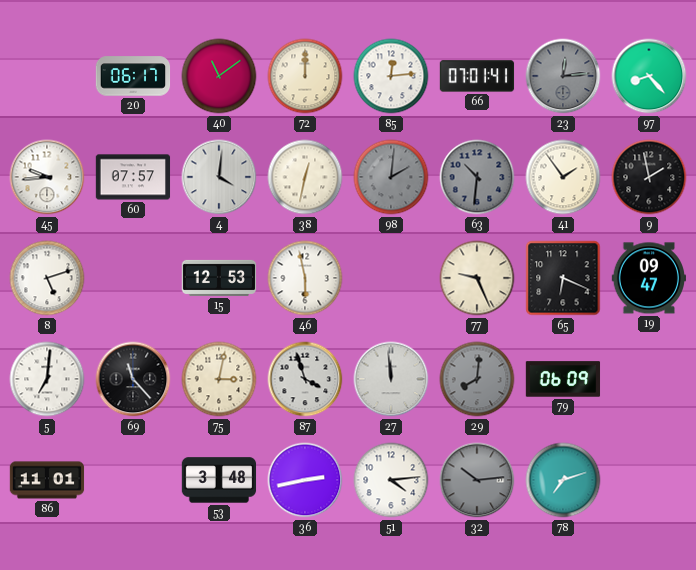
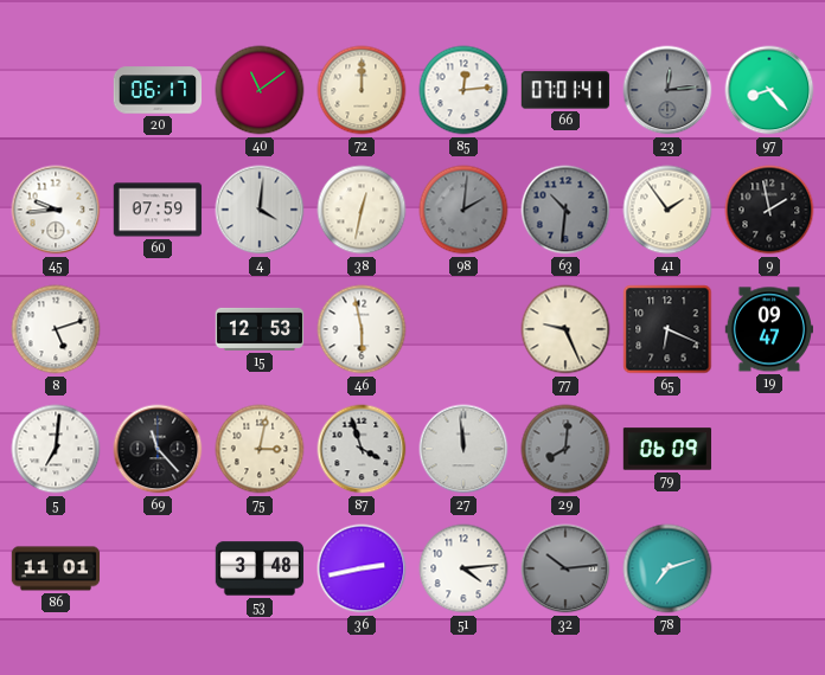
60: 07:57 -> 07:59 (158, 210)
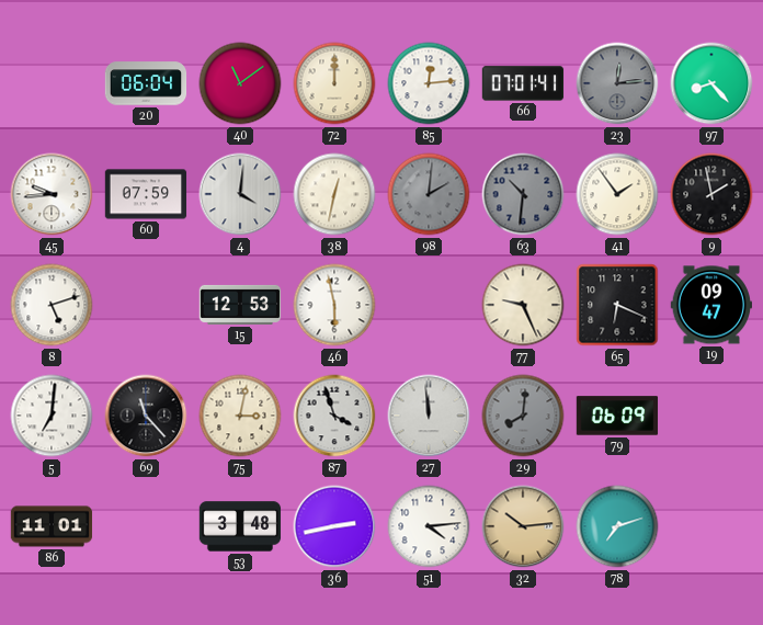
20: 06:17 -> 06:04 (146, 83)
32 dial: grey -> champagne (523, 526)
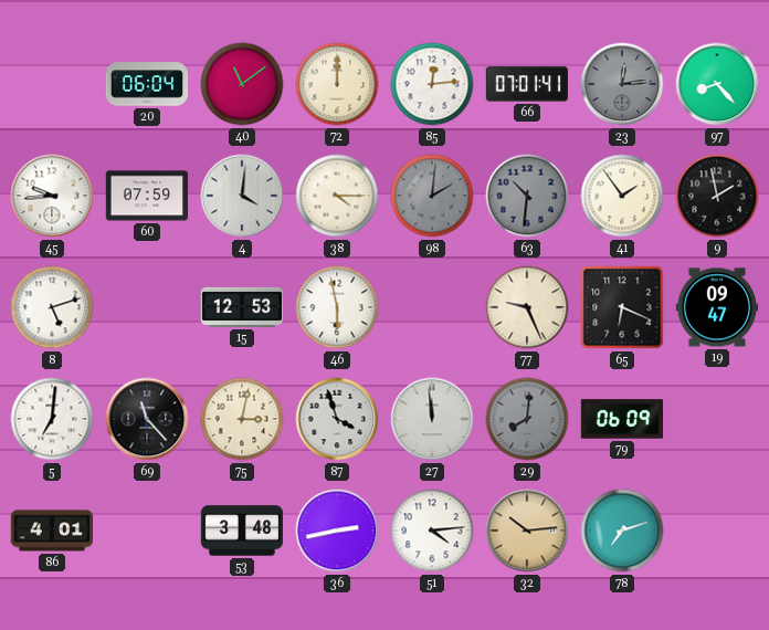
38: 12:32 -> 4:15 (337, 196)
86: 11:01 -> 4:01 (52, 531)
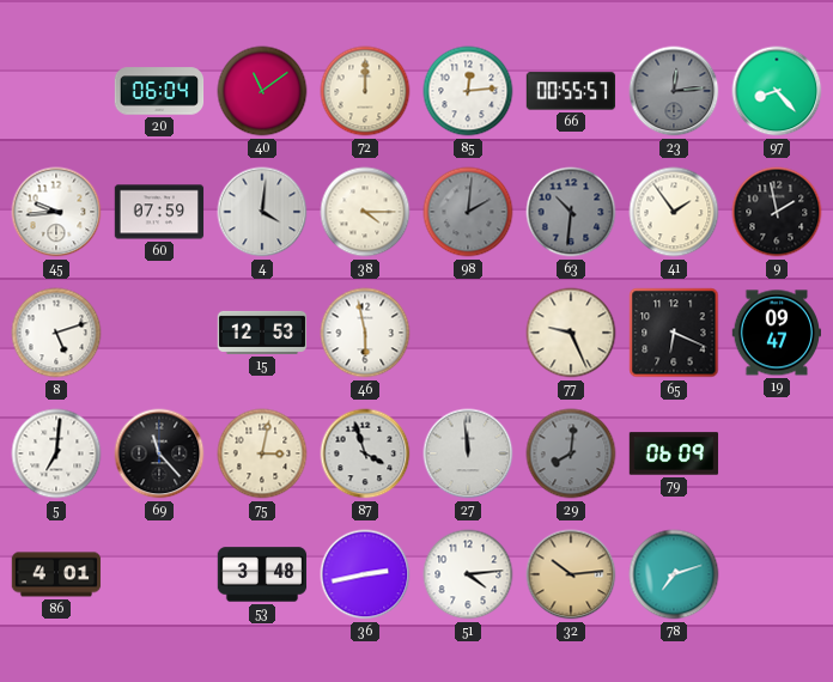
66: 07:01 -> 00:55 (571, 91)
